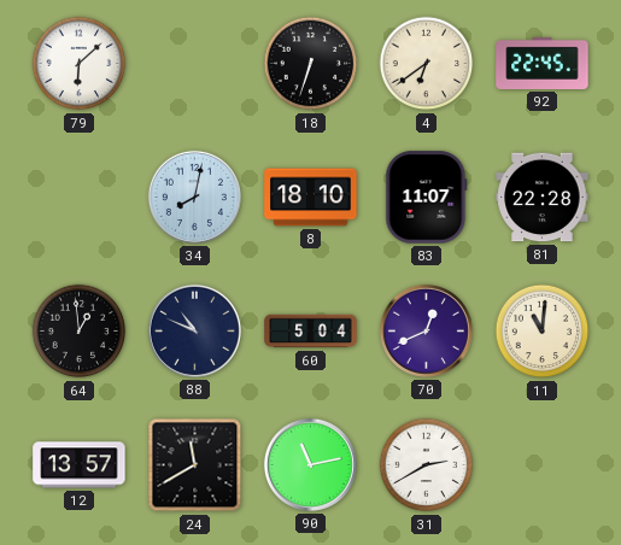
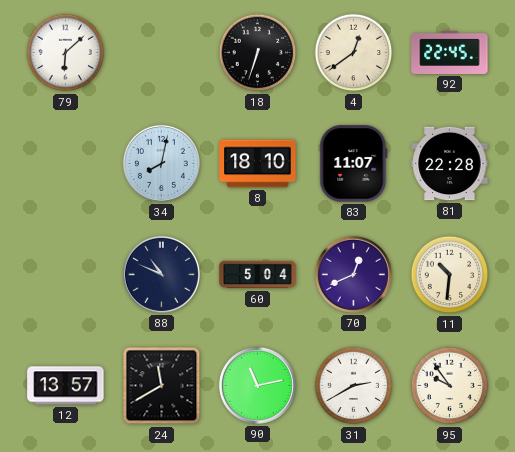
4: 6:39 -> 12:39 (354, 53)
64: 12:59 -> none (80, 332)
11: 11:01 -> 10:31 (450, 275)
95: none -> 9:54 (450, 386)
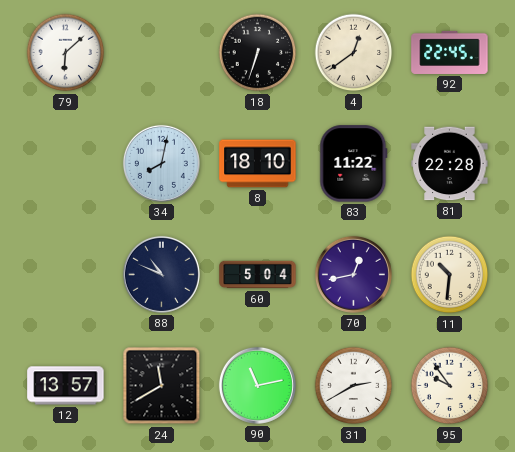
83: 11:07 -> 11:22 (354, 164)
70: 12:41 -> 12:43 (353, 274)
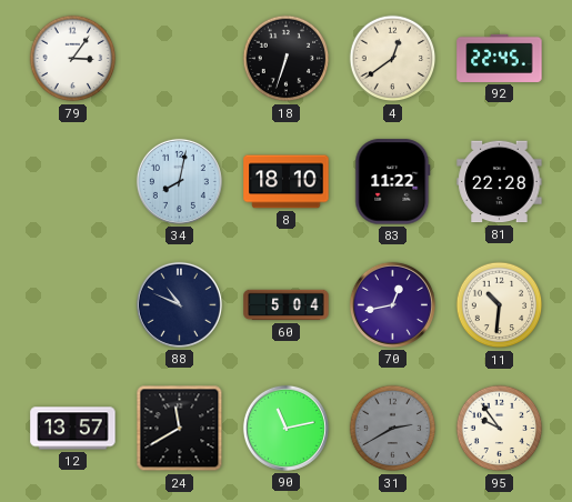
79: 6:08 -> 3:06 (73, 59)
31 dial: white -> grey (393, 429)
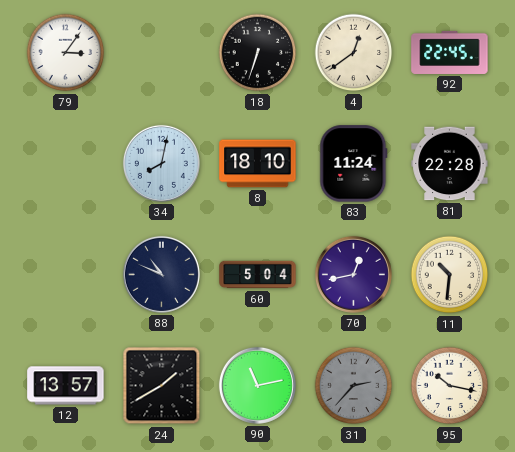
83: 11:22 -> 11:24 (354, 164)
24: 11:40 -> 1:40 (162, 386)
31: 2:40 -> 2:37 (354, 386)
95: 9:54 -> 10:17 (450, 386)
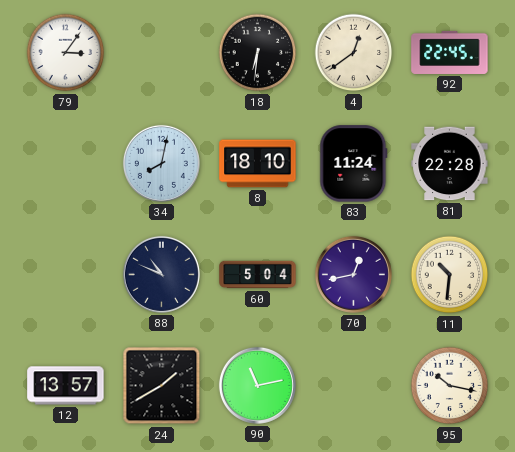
18: 6:33 -> 6:31 (258, 53)
31: 2:37 -> none (354, 386)
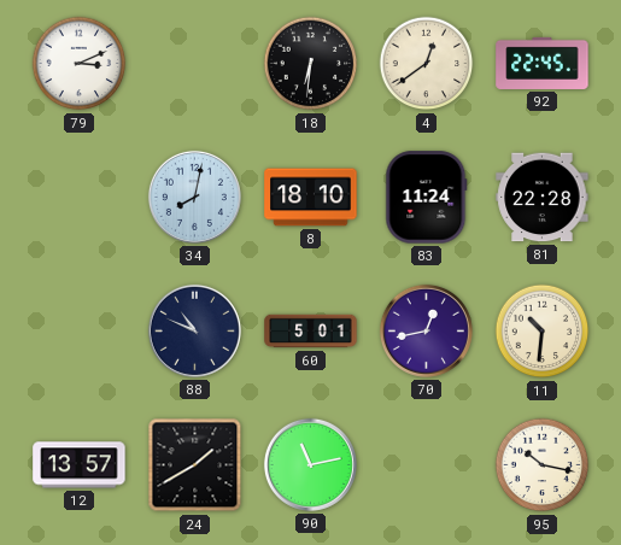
79: 3:06 -> 3:11 (80, 64)
60: 5:04 -> 5:01 (311, 332)
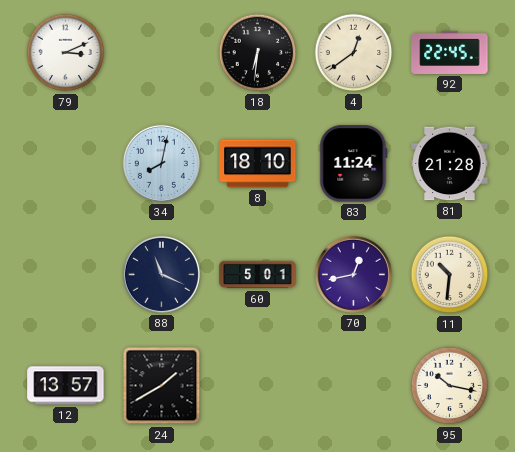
81: 22:28 -> 21:28 (450, 164)
88: 10:49 -> 11:19 (161, 274)
90: 11:13 -> none (310, 464)
